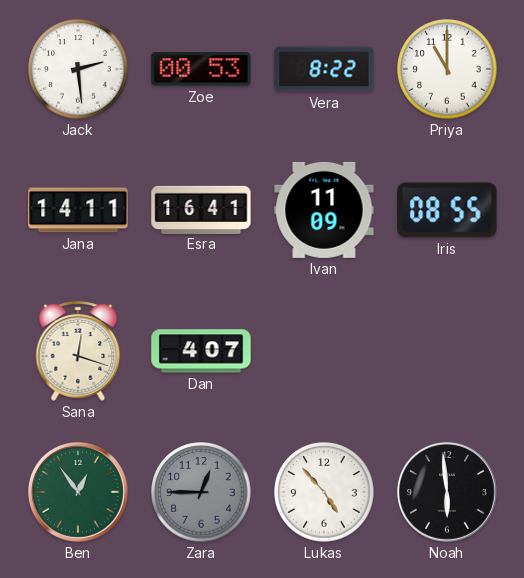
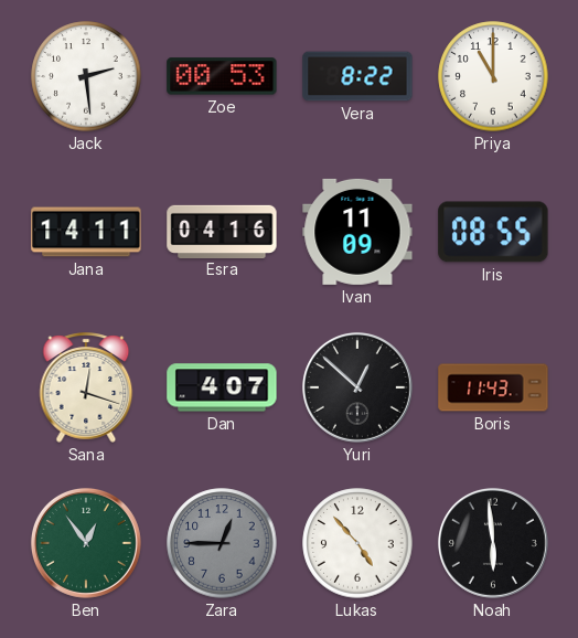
Esra: 16:41 -> 04:16 (222, 231)
Yuri: none -> 12:52 (357, 387)
Boris: none -> 11:43 (493, 387)
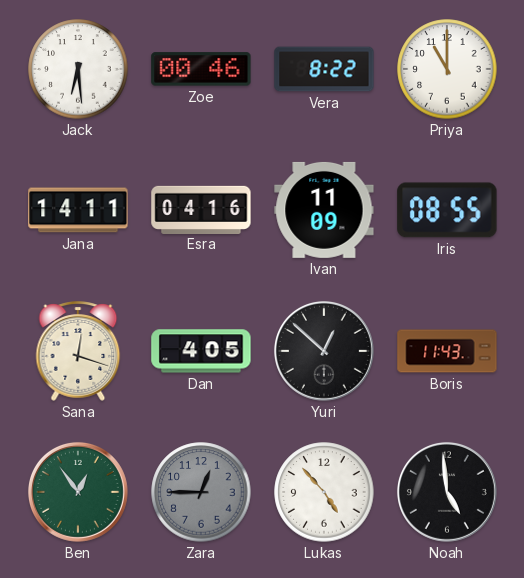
Jack: 2:29 -> 6:29 (78, 69)
Zoe: 00:53 -> 00:46 (201, 69)
Dan: 4:07 -> 4:05 (201, 351)
Noah: 5:59 -> 4:59 (447, 492)
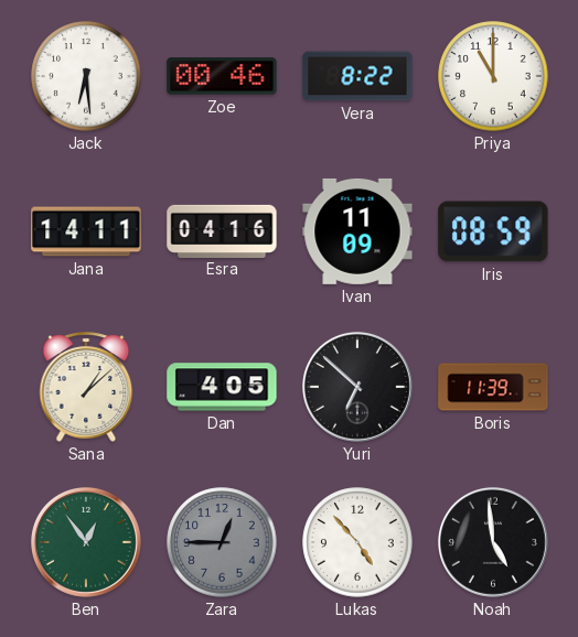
Iris: 08:55 -> 08:59 (493, 231)
Sana: 12:18 -> 1:08 (86, 387)
Yuri: 12:52 -> 6:52 (357, 387)
Boris: 11:43 -> 11:39 (493, 387)
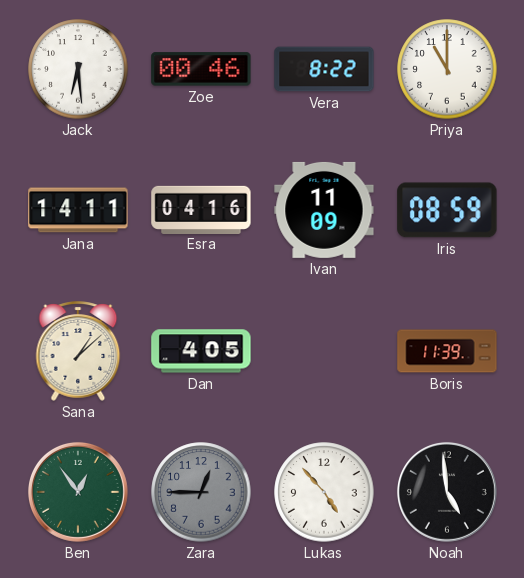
Yuri: 6:52 -> none (357, 387)
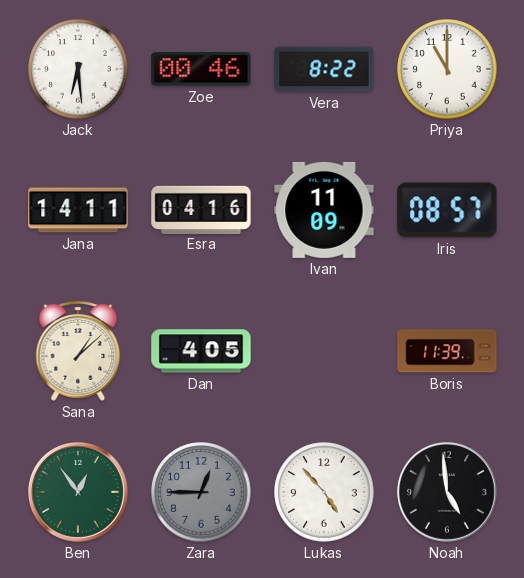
Iris: 08:59 -> 08:57 (447, 210)
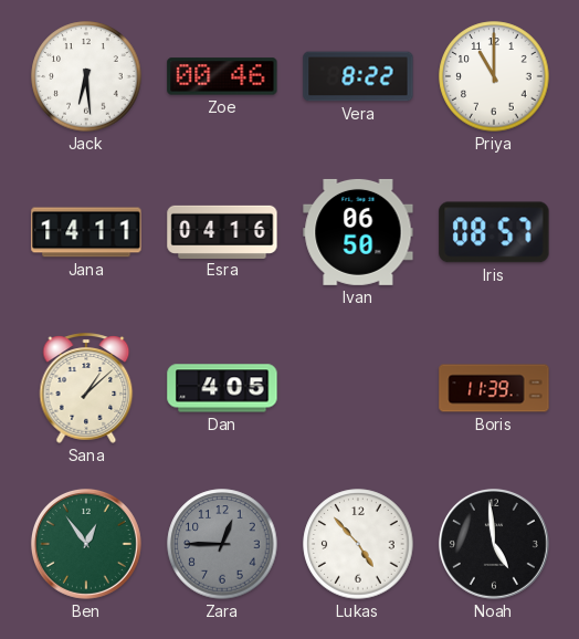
Ivan: 11:09 -> 06:50 (358, 232)
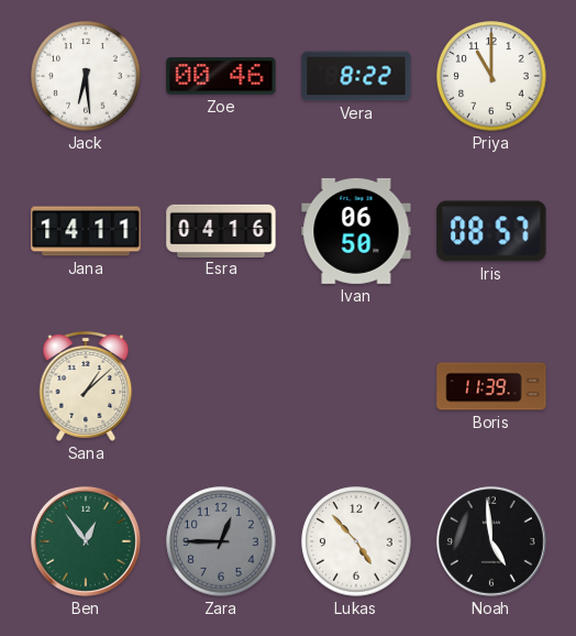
Dan: 4:05 -> none (222, 388)
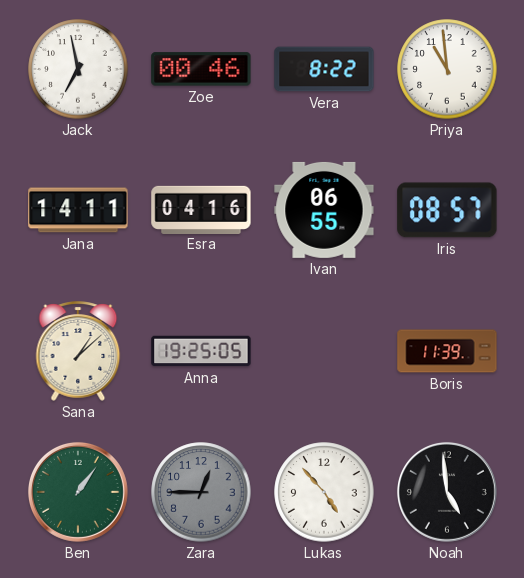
Jack: 6:29 -> 6:58 (78, 69)
Priya: 11:00 -> 10:59 (447, 69)
Ivan: 06:50 -> 06:55 (324, 210)
Anna: none -> 19:25 (201, 351)
Ben: 12:54 -> 1:06 (78, 492)
